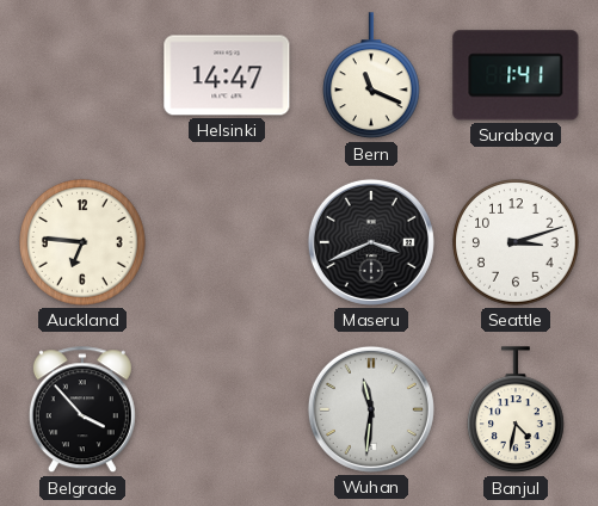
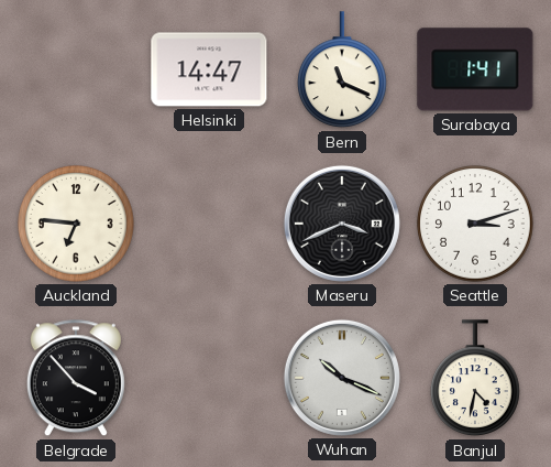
Wuhan: 11:31 -> 10:19 (342, 378)
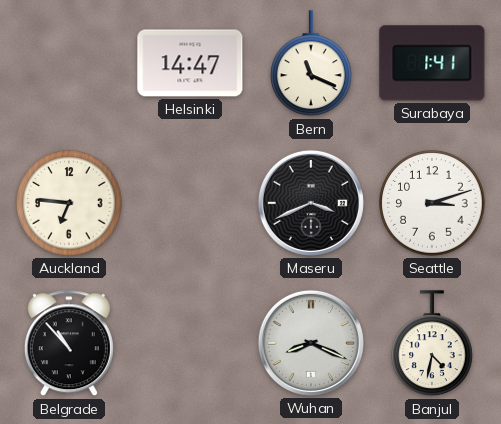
Belgrade: 3:53 -> 10:53 (69, 344)
Wuhan: 10:19 -> 8:19 (311, 343)
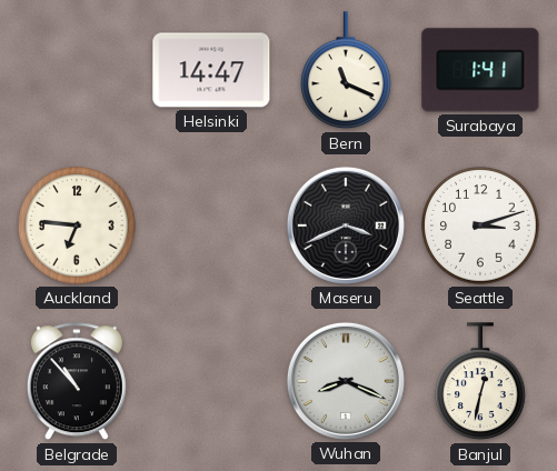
Banjul: 4:32 -> 12:32 (481, 382)
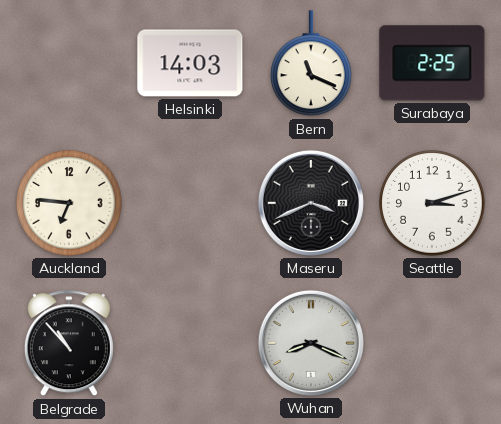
Helsinki: 14:47 -> 14:03 (190, 63)
Surabaya: 1:41 -> 2:25 (432, 63)
Banjul: 12:32 -> none (481, 382)
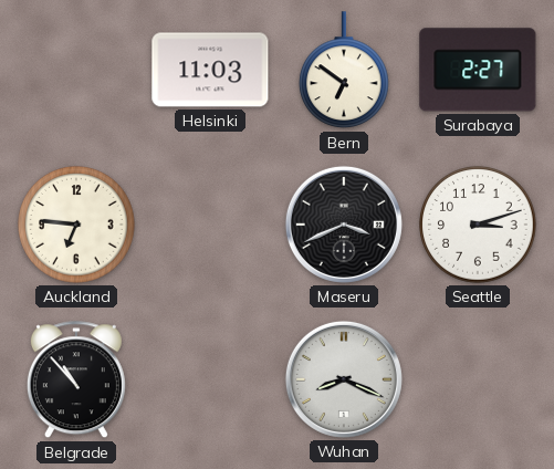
Helsinki: 14:03 -> 11:03 (210, 70)
Bern: 11:19 -> 6:51 (345, 71)
Surabaya: 2:25 -> 2:27 (478, 70)
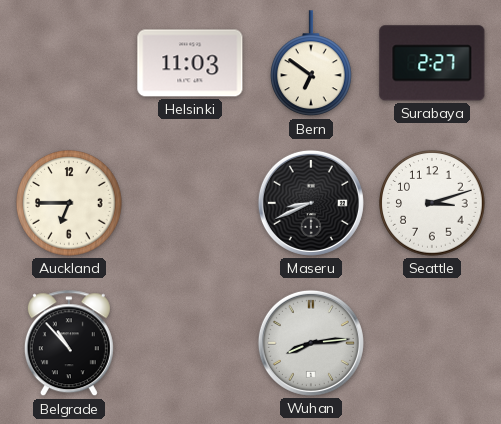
Auckland: 6:46 -> 6:45 (69, 203)
Maseru: 3:41 -> 8:41 (311, 203)
Wuhan: 8:19 -> 8:14 (311, 343)
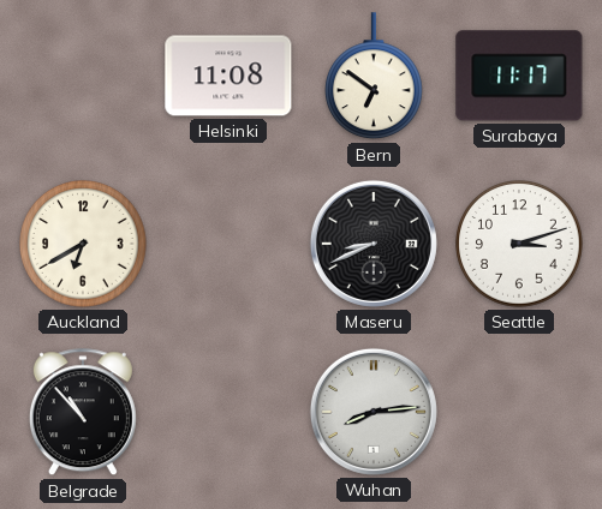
Helsinki: 11:03 -> 11:08 (228, 76)
Surabaya: 2:27 -> 11:17 (519, 76)
Auckland: 6:45 -> 6:40 (83, 244)
